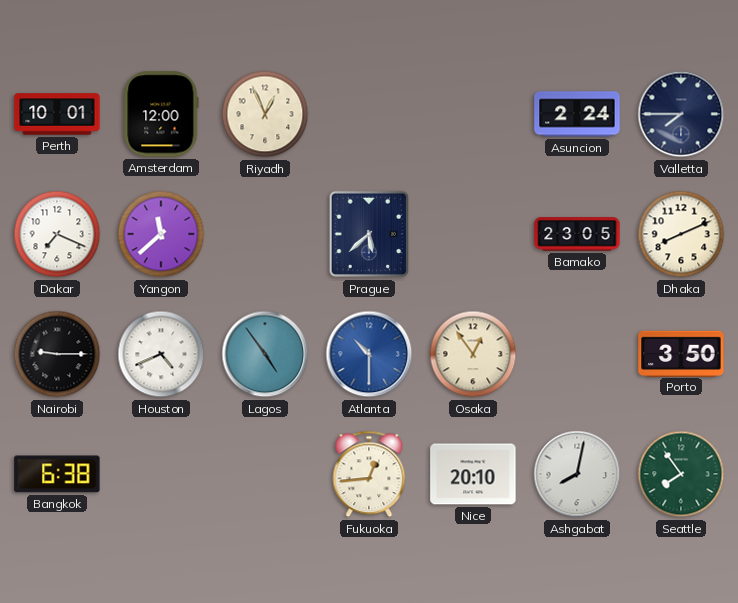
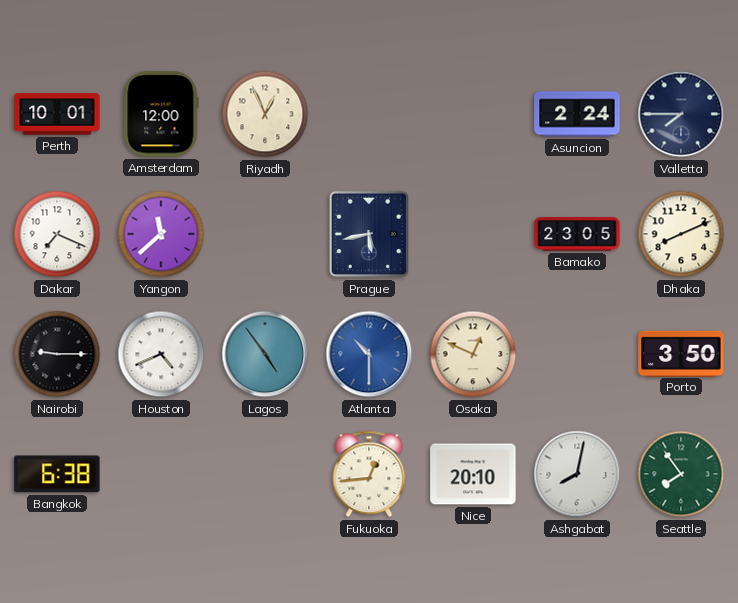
Prague: 5:38 -> 5:43 (368, 234)
Osaka: 12:54 -> 12:49 (473, 354)
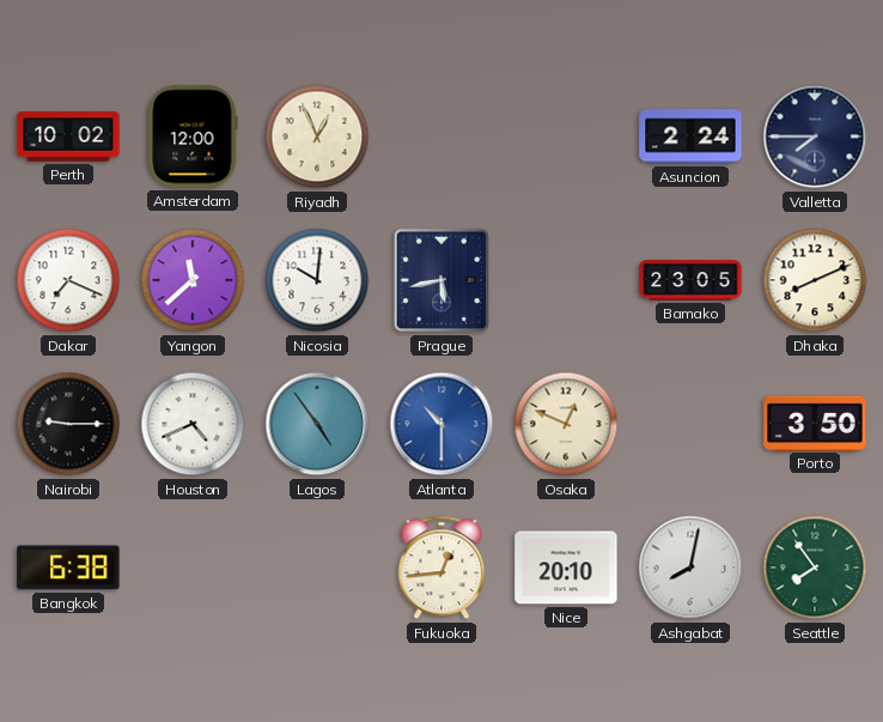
Perth: 10:01 -> 10:02 (68, 136)
Nicosia: none -> 10:01 (317, 280)
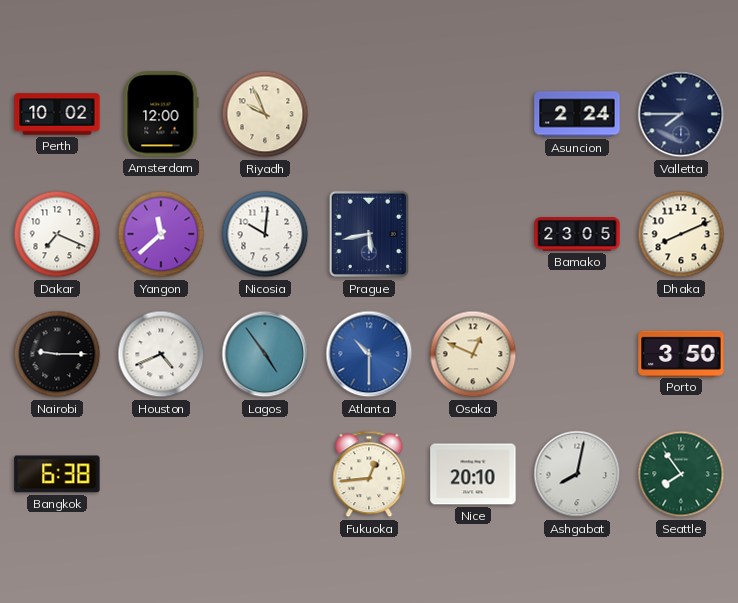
Riyadh: 12:56 -> 9:56 (265, 114)
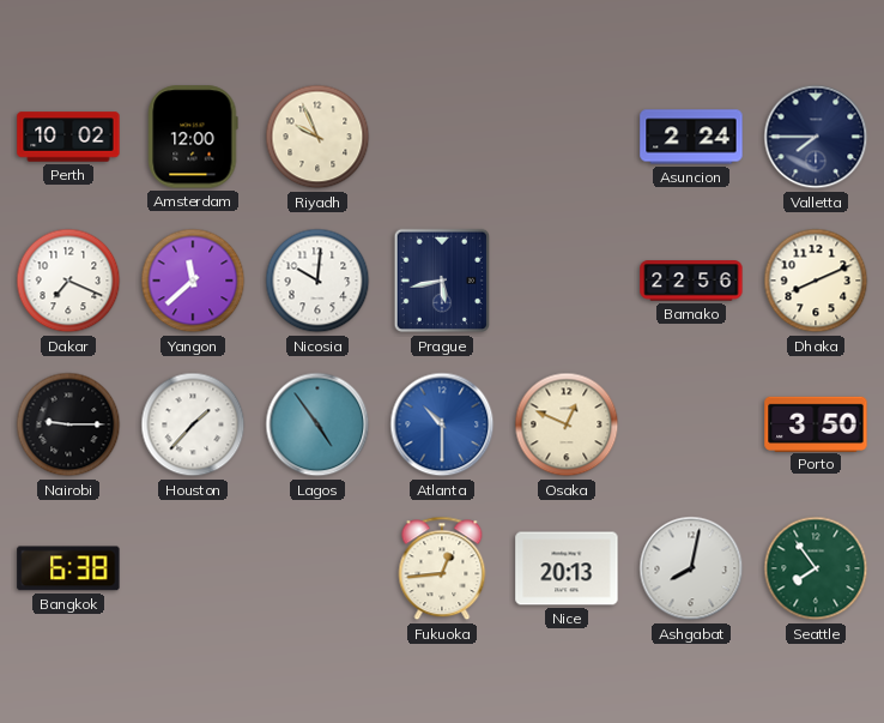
Bamako: 23:05 -> 22:56 (691, 281)
Houston: 4:41 -> 1:37 (193, 424)
Nice: 20:10 -> 20:13 (567, 568)
